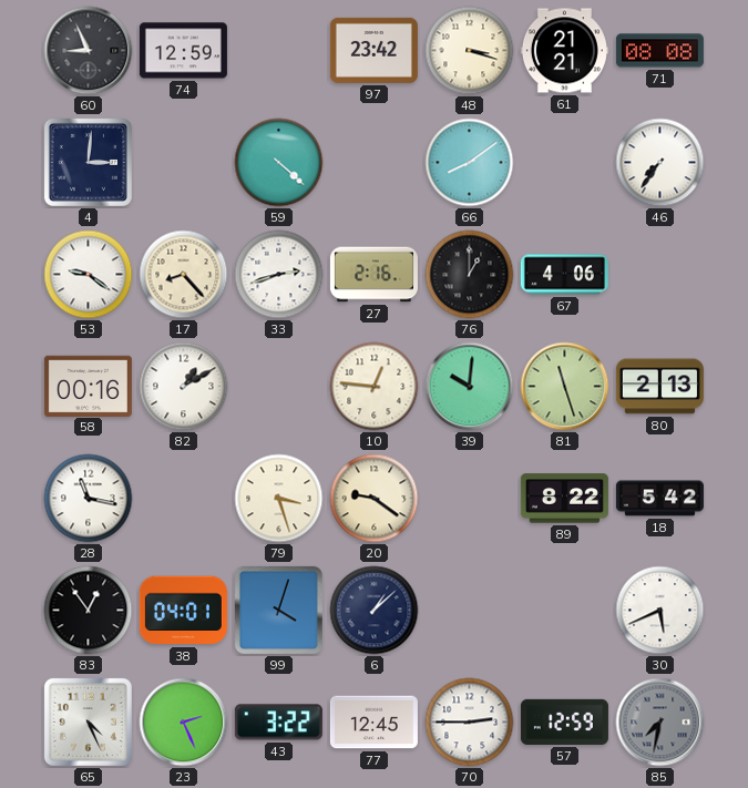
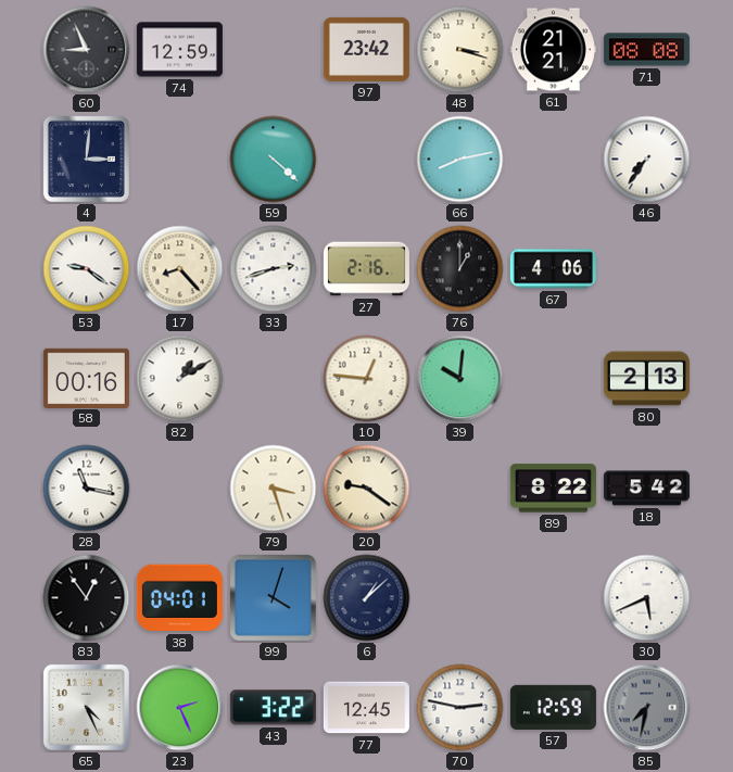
66: 8:09 -> 8:13 (460, 160)
81: 11:27 -> none (565, 387)
70: 2:45 -> 2:47 (460, 708)
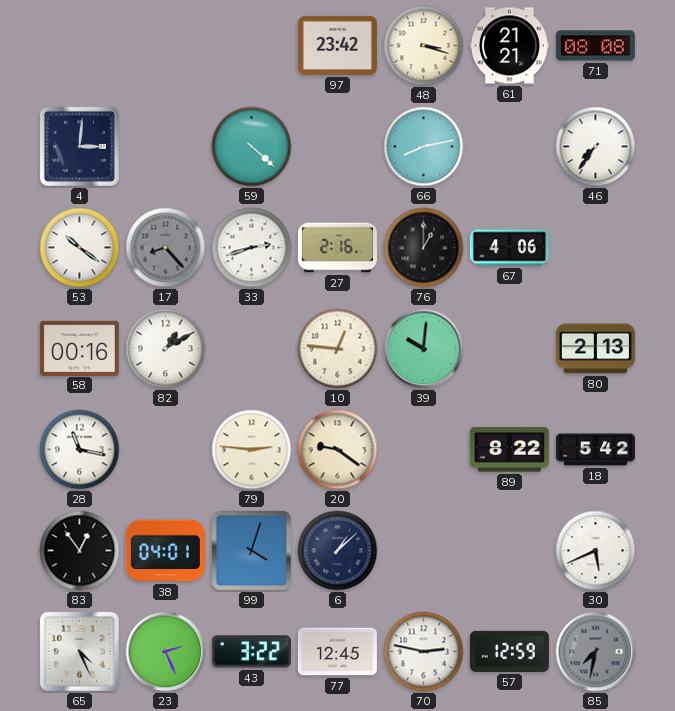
60: 8:56 -> none (87, 50)
74: 12:59 -> none (179, 50)
53: 9:21 -> 10:21 (80, 248)
17 dial: cream -> grey (166, 248)
79: 3:27 -> 2:46 (252, 450)
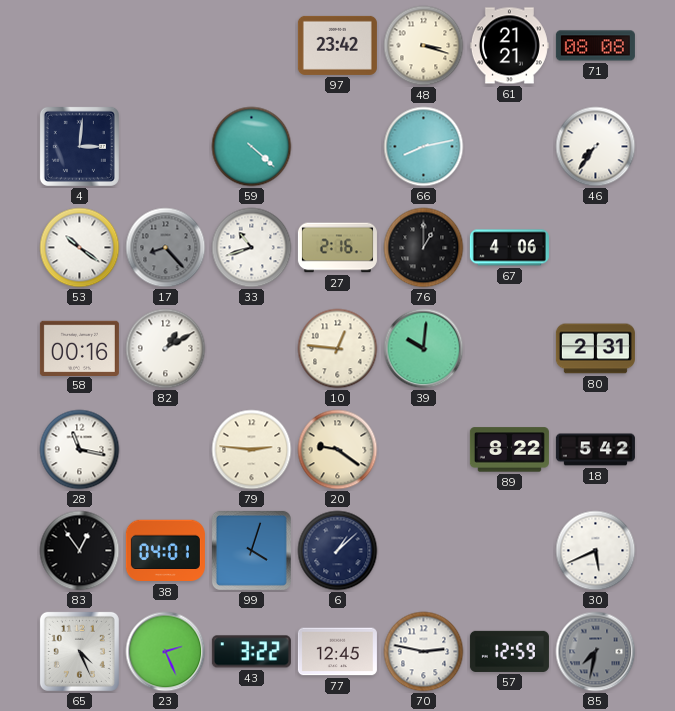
33: 2:42 -> 10:42 (252, 248)
80: 2:13 -> 2:31 (595, 349)
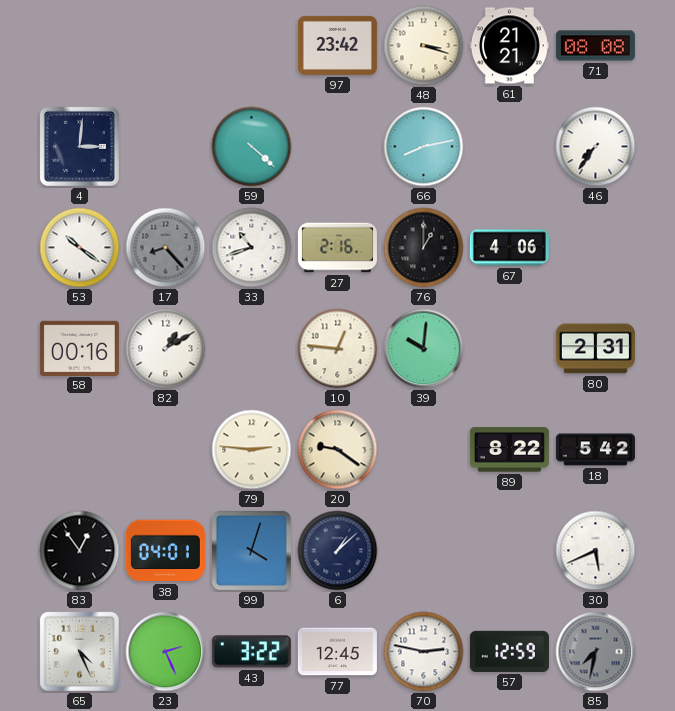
28: 11:17 -> none (80, 450)
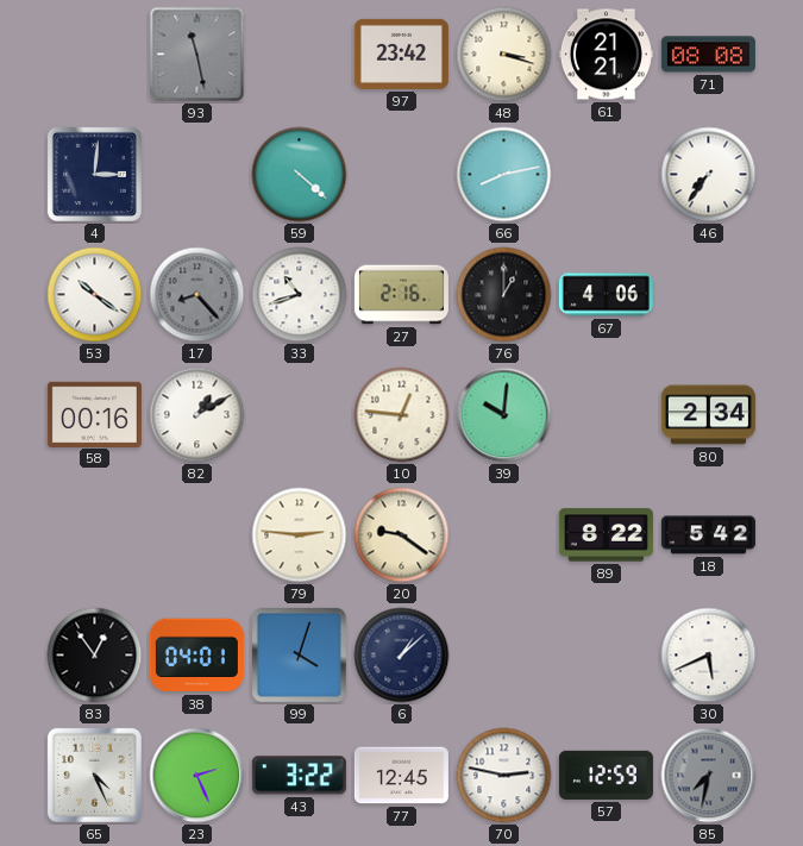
93: none -> 11:28 (197, 55)
80: 2:31 -> 2:34 (708, 415)
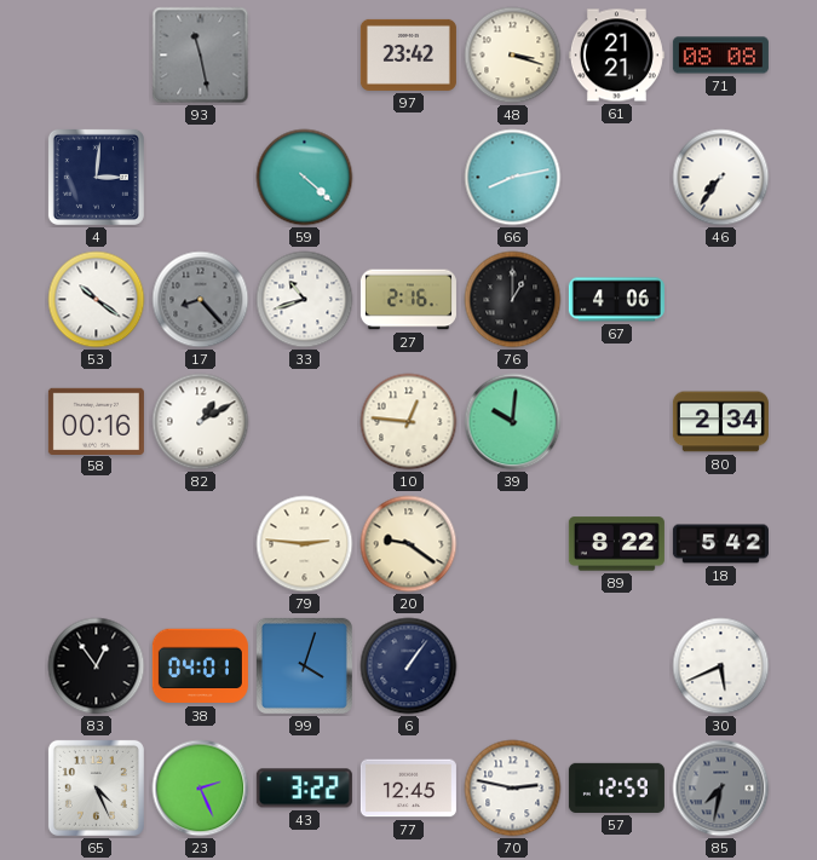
6: 1:08 -> 1:06 (409, 666)
